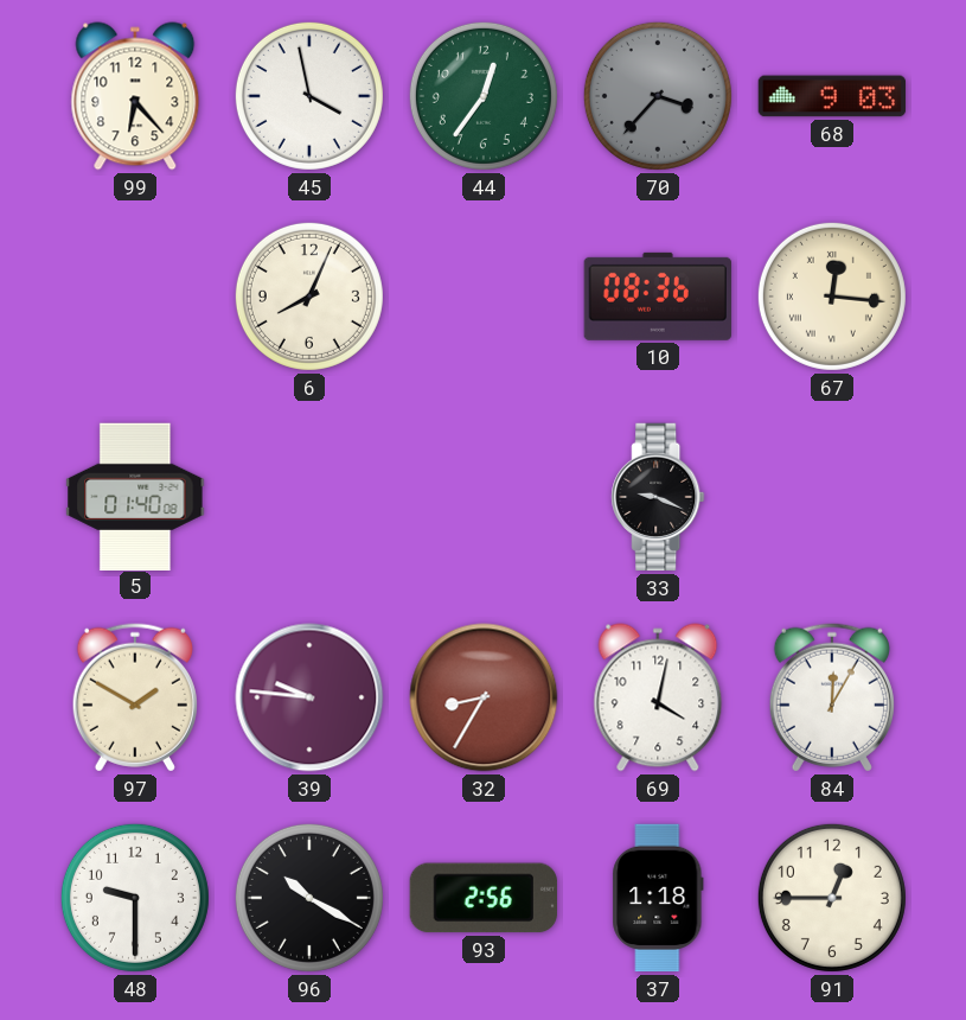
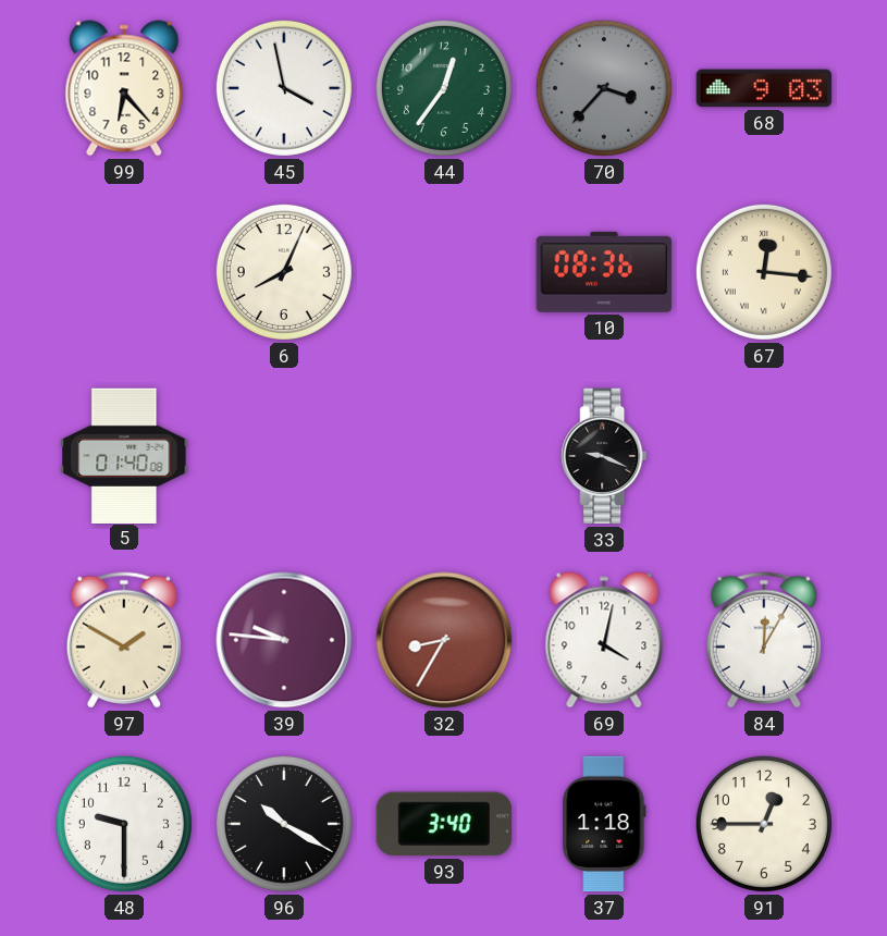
93: 2:56 -> 3:40 (444, 824)
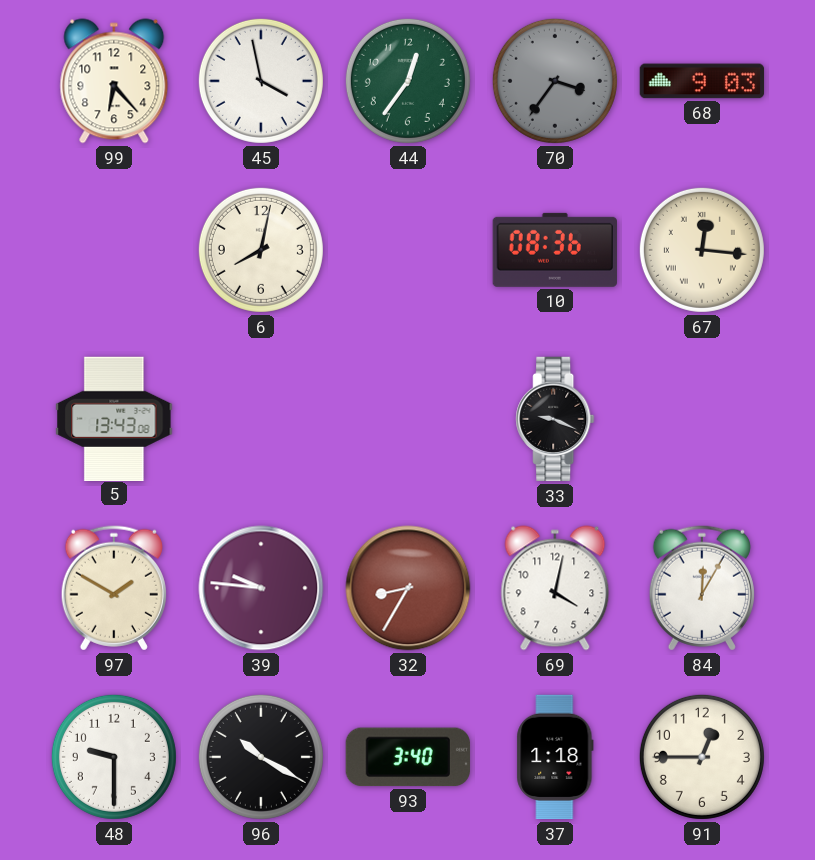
70: 3:37 -> 3:36 (555, 81)
6: 8:04 -> 8:02 (261, 250)
5: 01:40 -> 13:43 (114, 418)
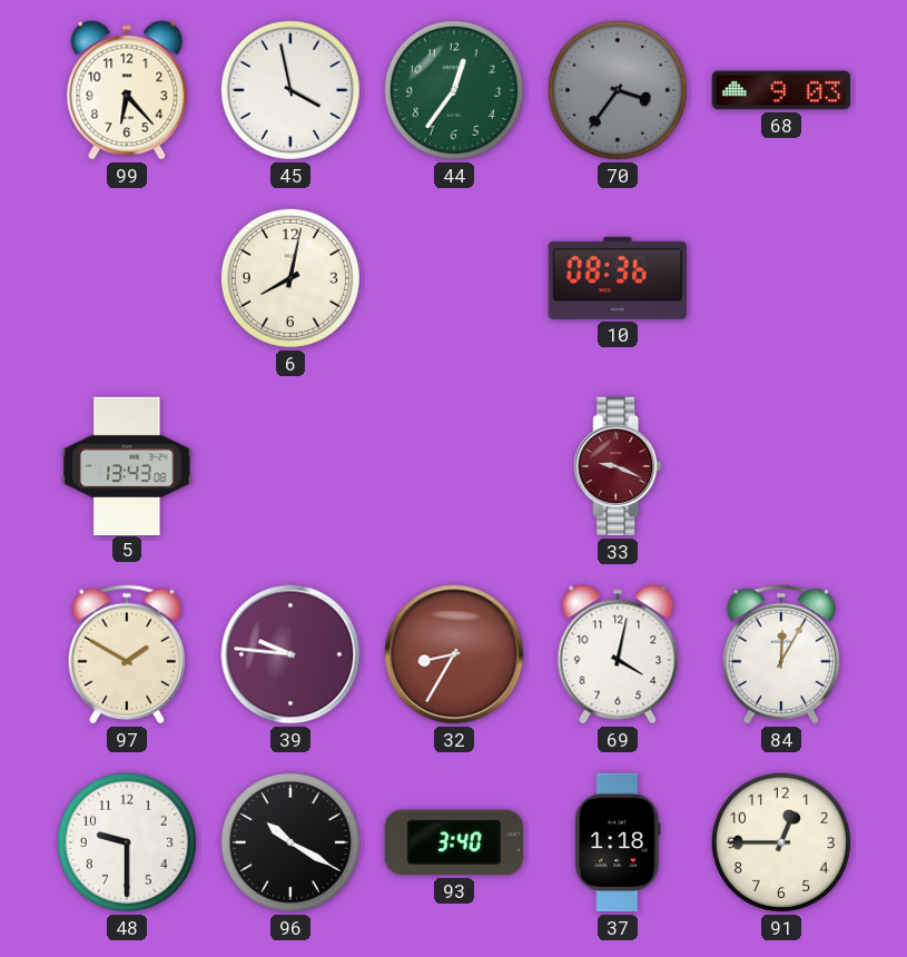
67: 12:16 -> none (702, 250)
33 dial: black -> burgundy (618, 466)
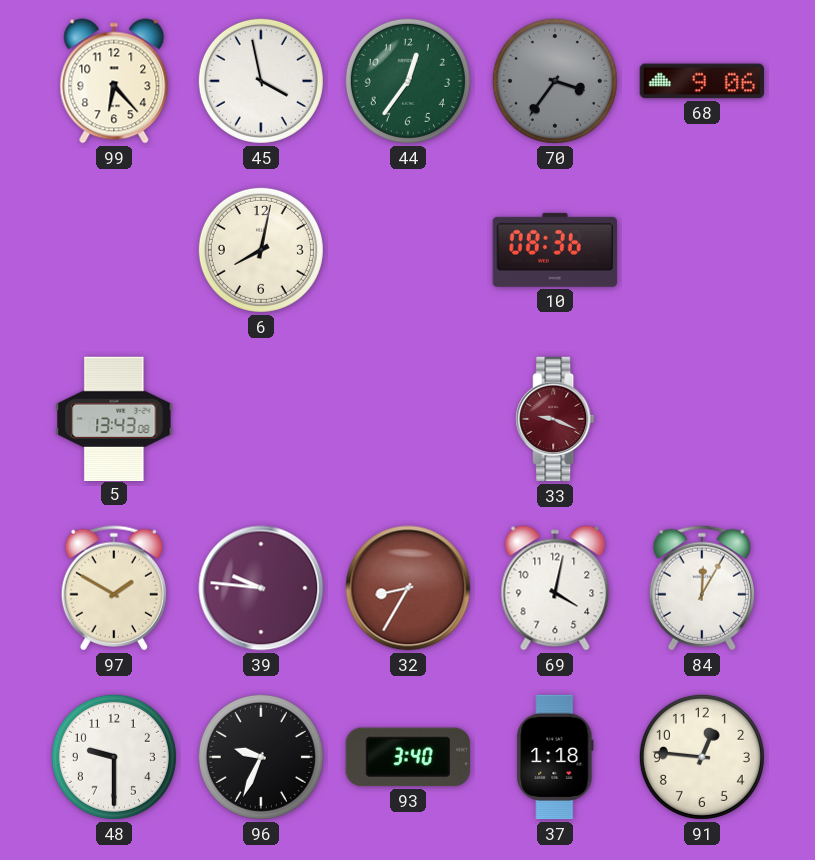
68: 9:03 -> 9:06 (702, 81)
96: 10:20 -> 9:34 (261, 757)
91: 12:45 -> 12:46 (702, 757)
